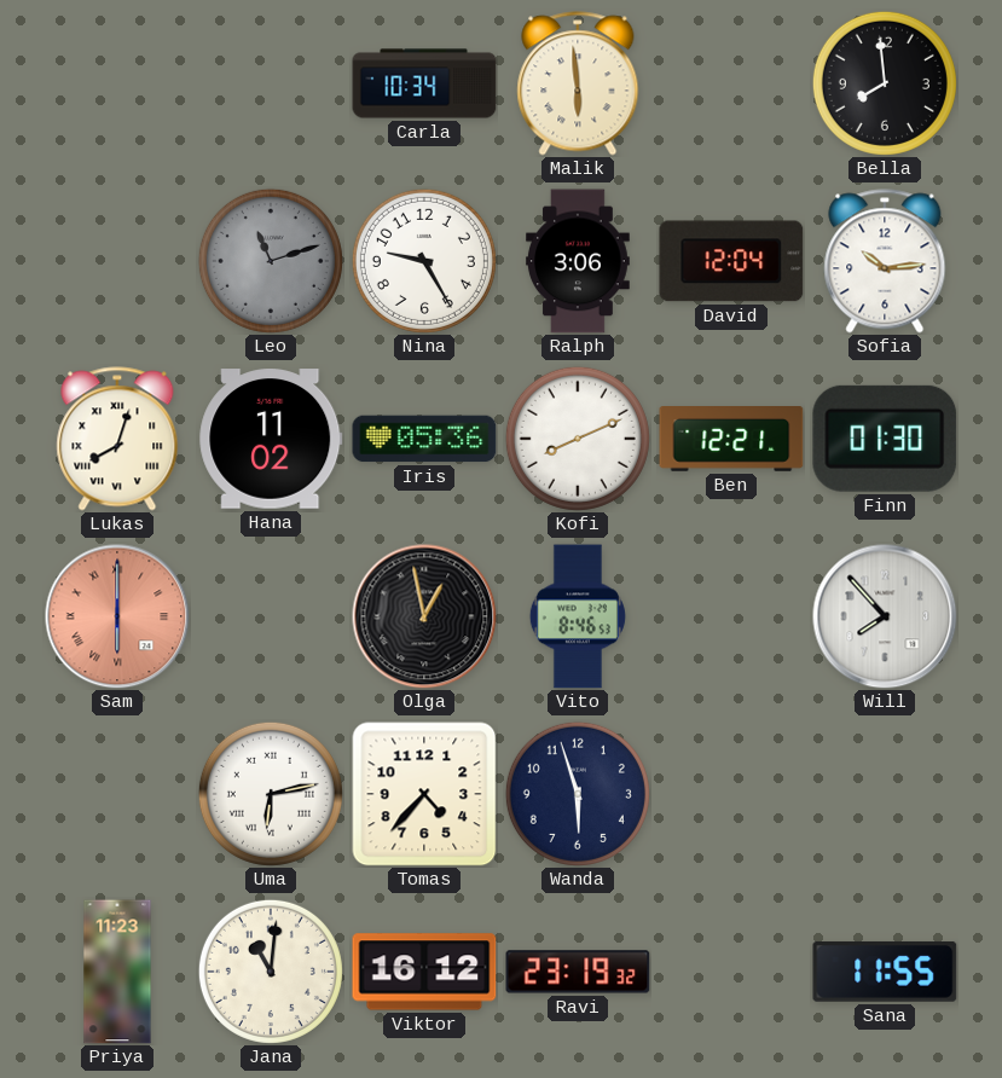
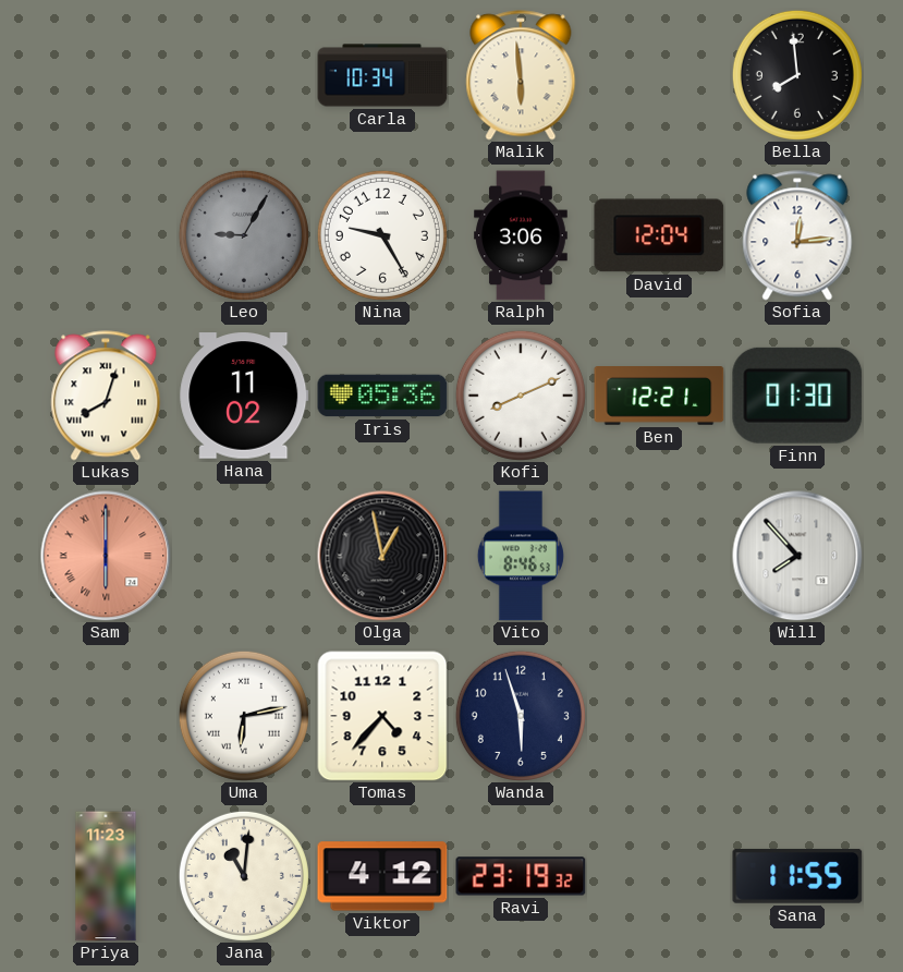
Leo: 11:12 -> 9:05 (244, 235)
Sofia: 10:14 -> 12:14 (797, 235)
Viktor: 16:12 -> 4:12 (382, 876)
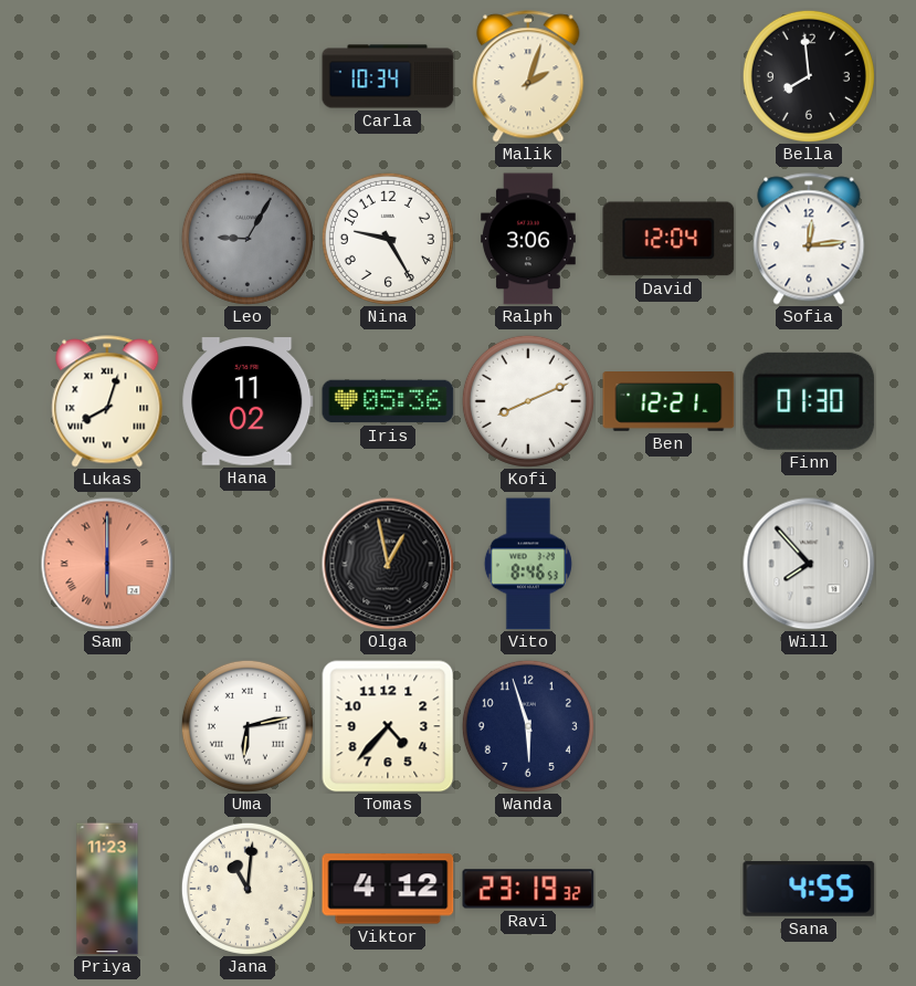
Malik: 5:59 -> 2:03 (528, 76)
Sana: 11:55 -> 4:55 (809, 889)
